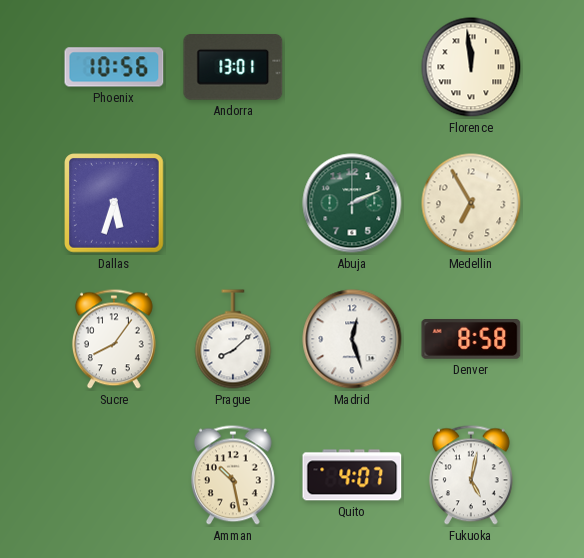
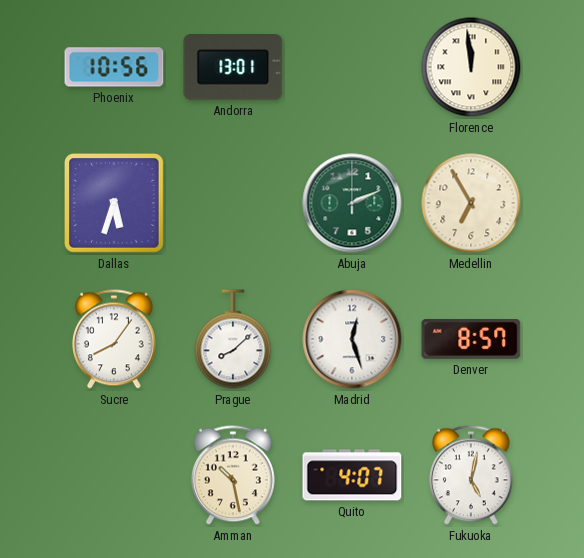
Denver: 8:58 -> 8:57 (471, 340)
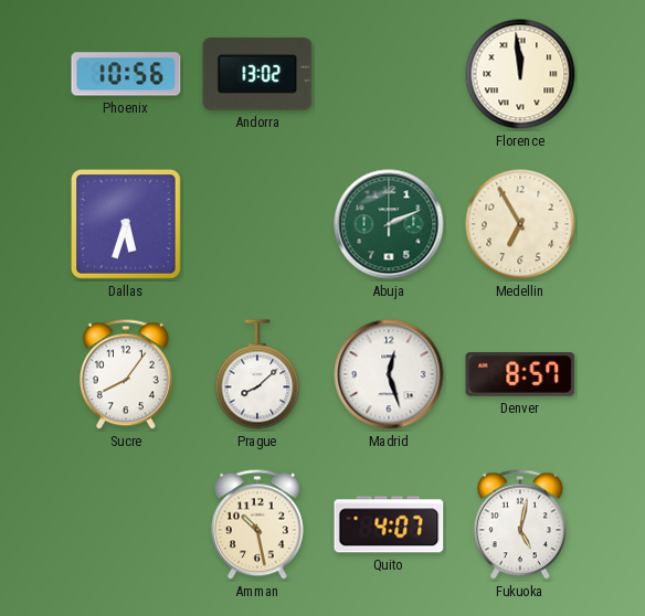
Andorra: 13:01 -> 13:02 (257, 75)
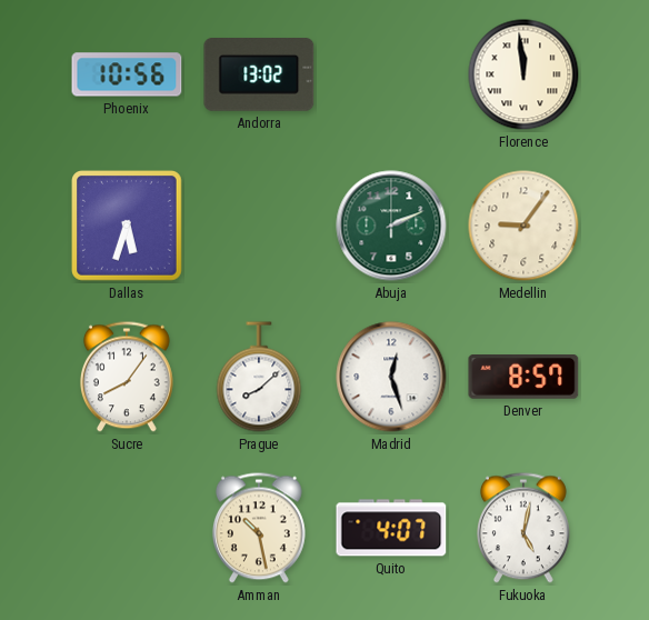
Medellin: 6:55 -> 9:06 (523, 226)
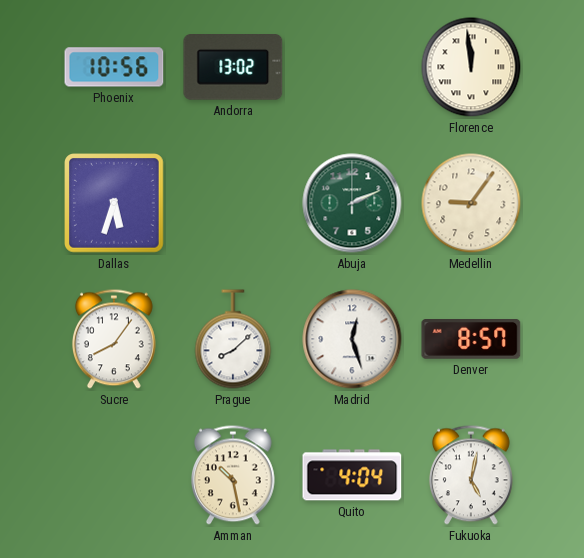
Quito: 4:07 -> 4:04 (352, 475)
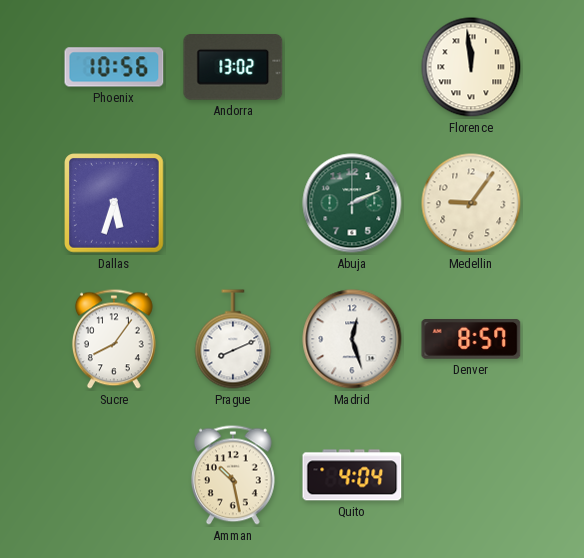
Prague: 8:08 -> 8:11 (233, 339)
Fukuoka: 5:02 -> none (471, 475)
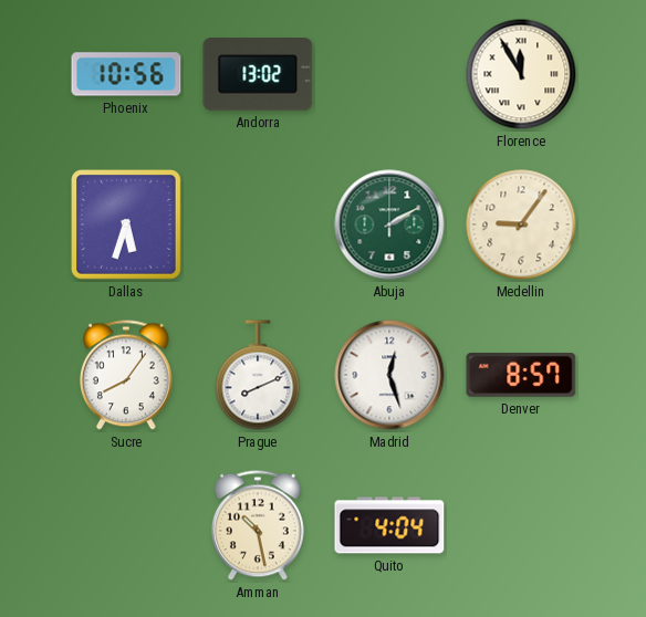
Florence: 11:59 -> 11:55 (521, 74)
Abuja: 2:11 -> 2:10 (389, 224)
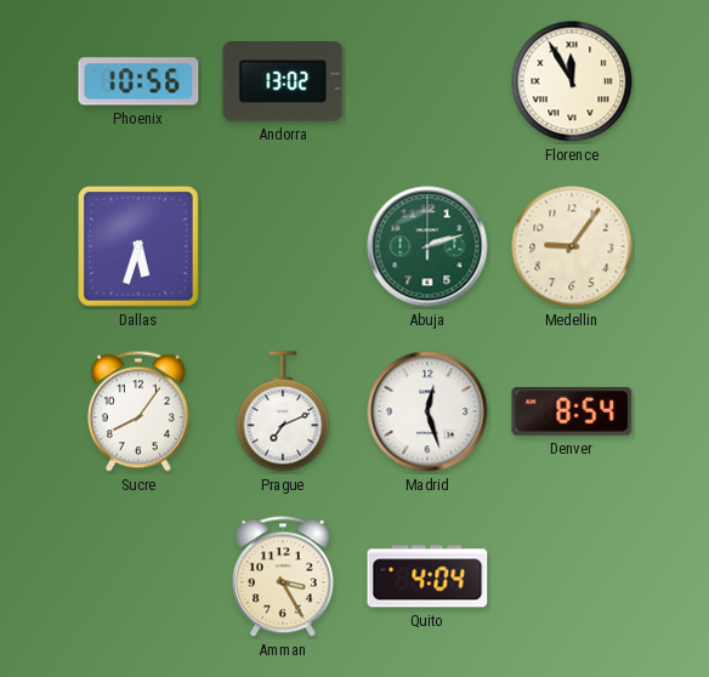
Abuja: 2:10 -> 2:12 (427, 246)
Prague: 8:11 -> 7:11 (283, 411)
Denver: 8:57 -> 8:54 (572, 413)
Amman: 10:28 -> 3:25 (283, 576)
